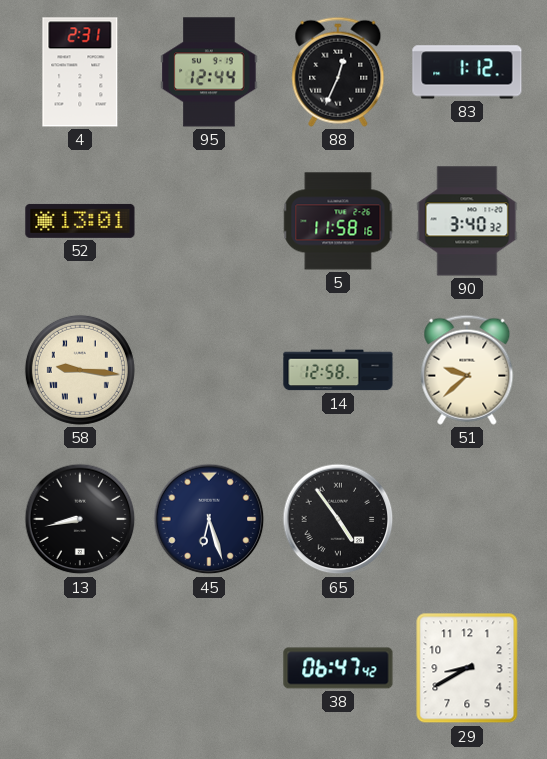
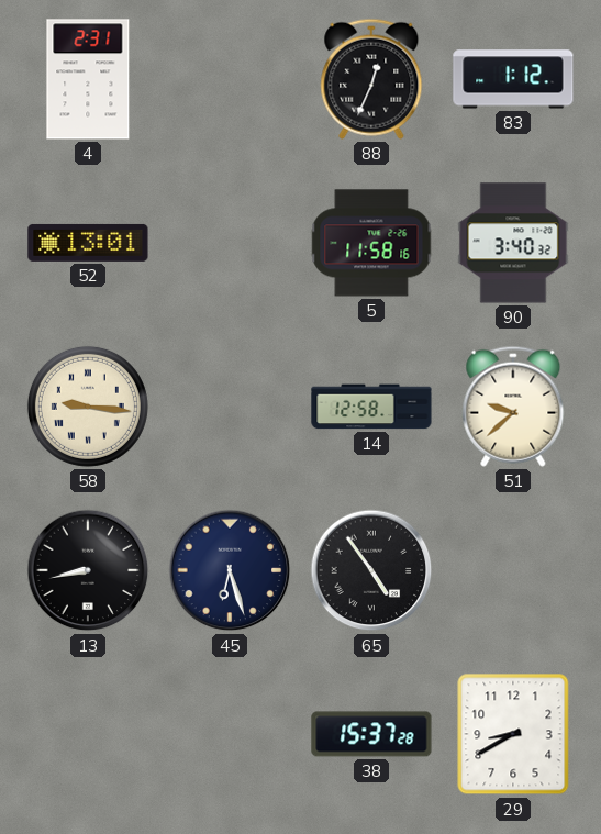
95: 12:44 -> none (209, 72)
38: 06:47 -> 15:37 (371, 734)
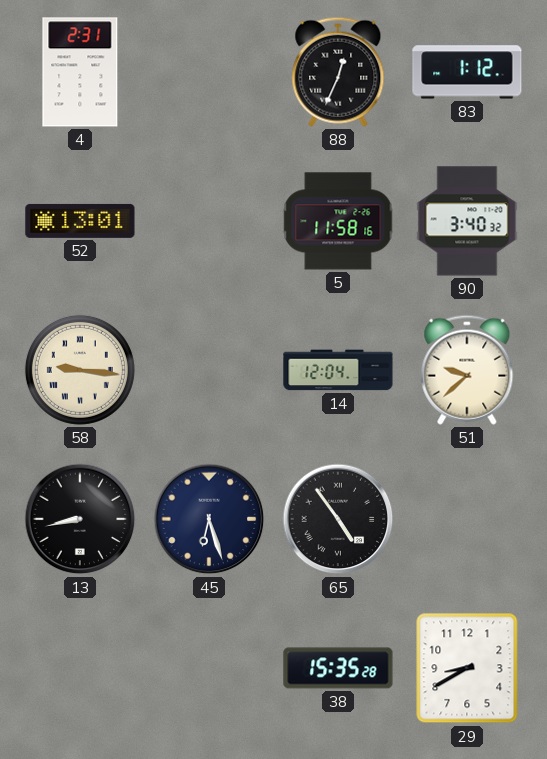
14: 12:58 -> 12:04 (338, 370)
38: 15:37 -> 15:35 (338, 668)
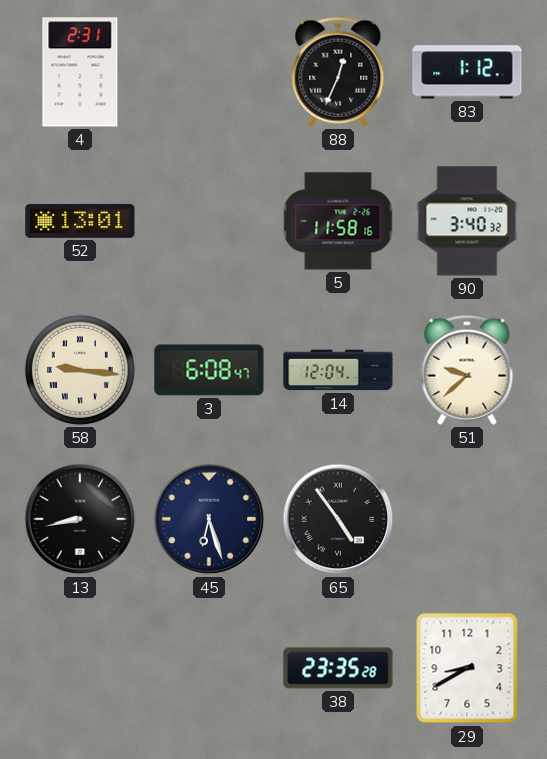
3: none -> 6:08 (209, 370)
38: 15:35 -> 23:35 (338, 668)
